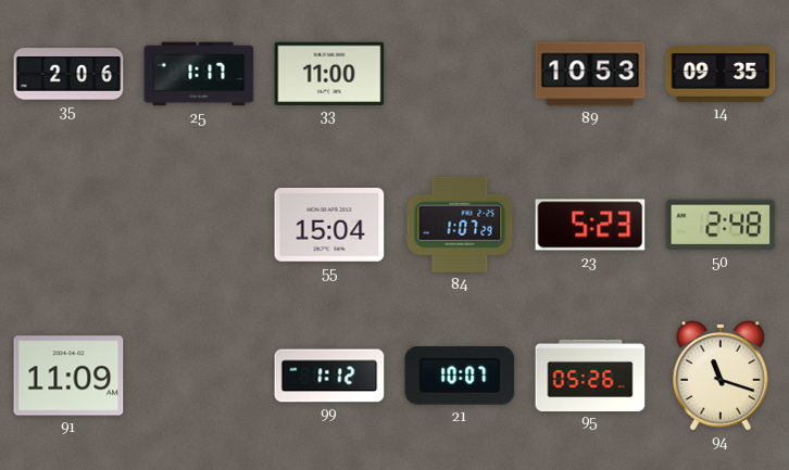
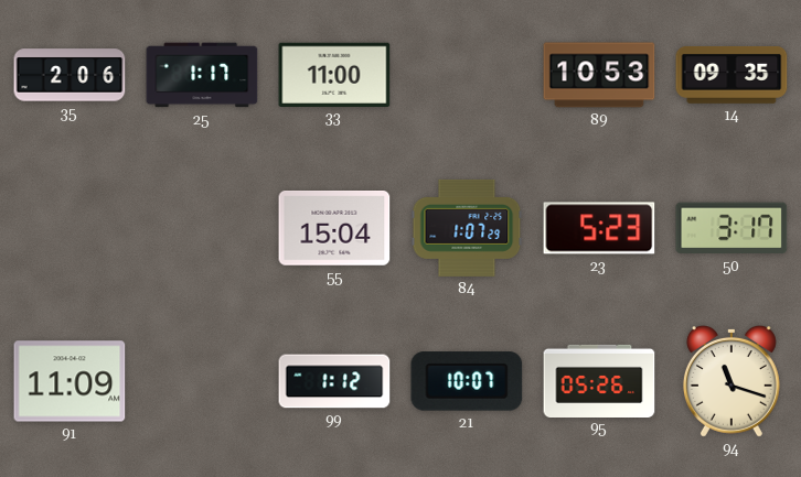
50: 2:48 -> 3:17 (731, 228)
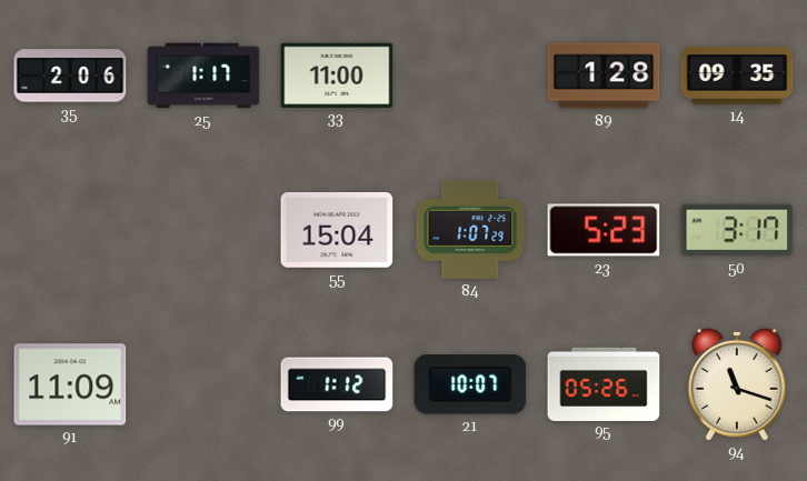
89: 10:53 -> 1:28 (604, 76)
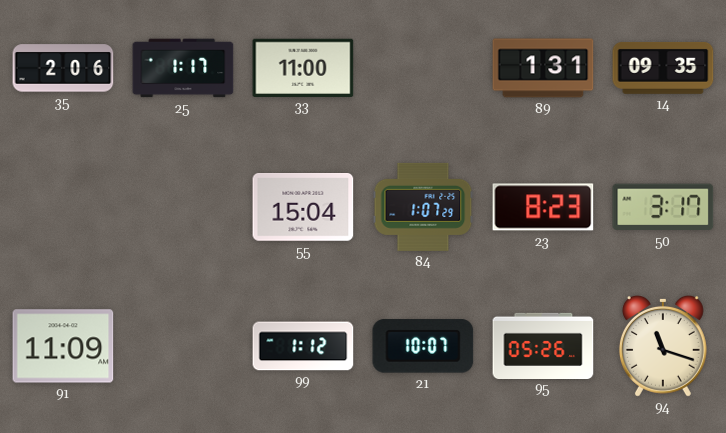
89: 1:28 -> 1:31 (543, 68)
23: 5:23 -> 8:23 (543, 207)
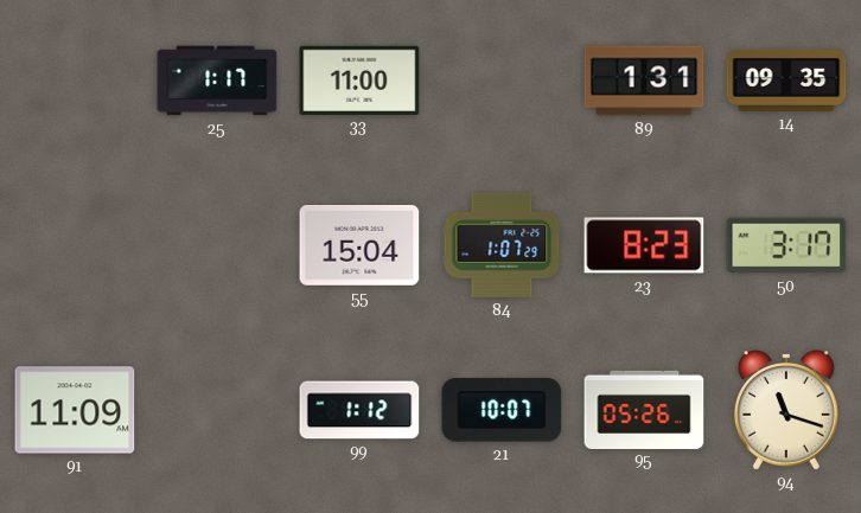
35: 2:06 -> none (63, 68)
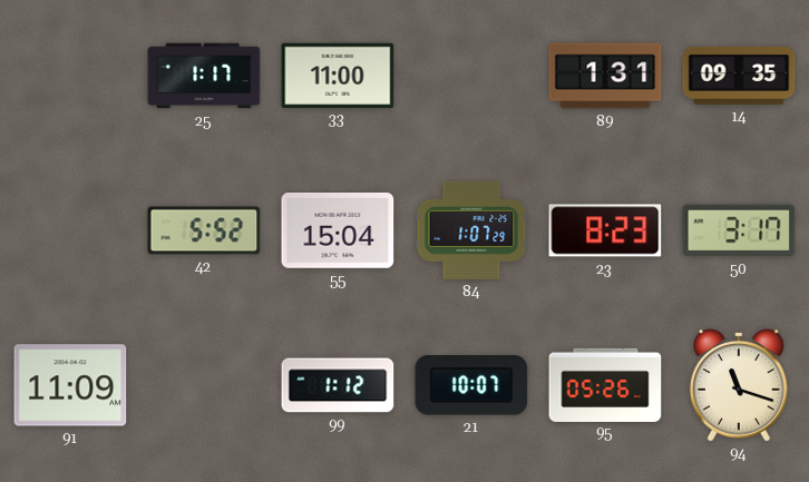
42: none -> 5:52 (204, 230)
